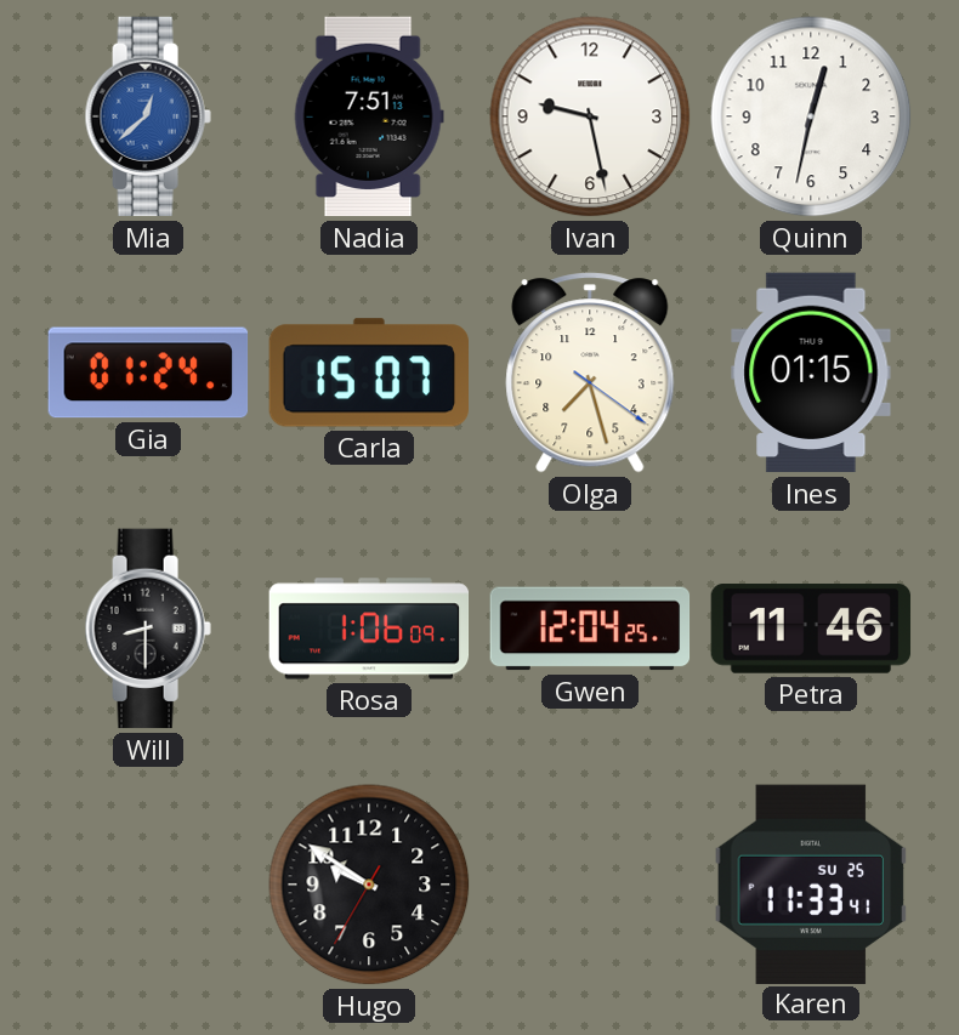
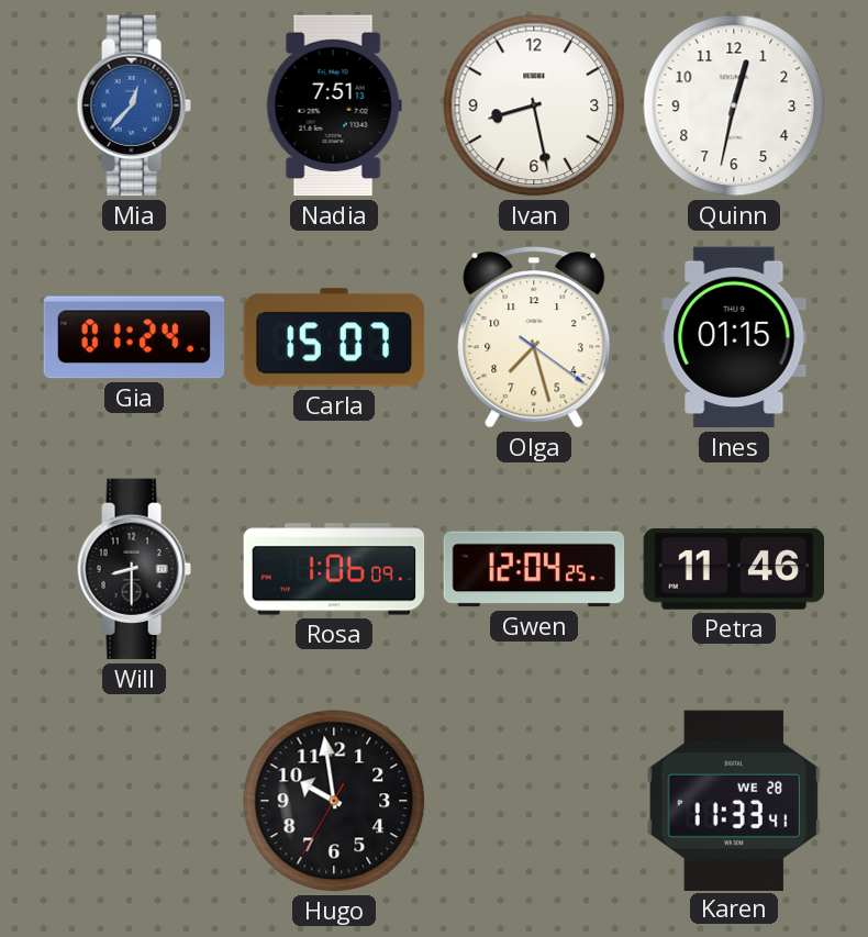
Mia: 12:38 -> 12:37 (134, 105)
Ivan: 9:28 -> 8:28 (534, 105)
Hugo: 9:50 -> 9:58 (334, 801)
Karen date: SU 25 -> WE 28 (734, 800)
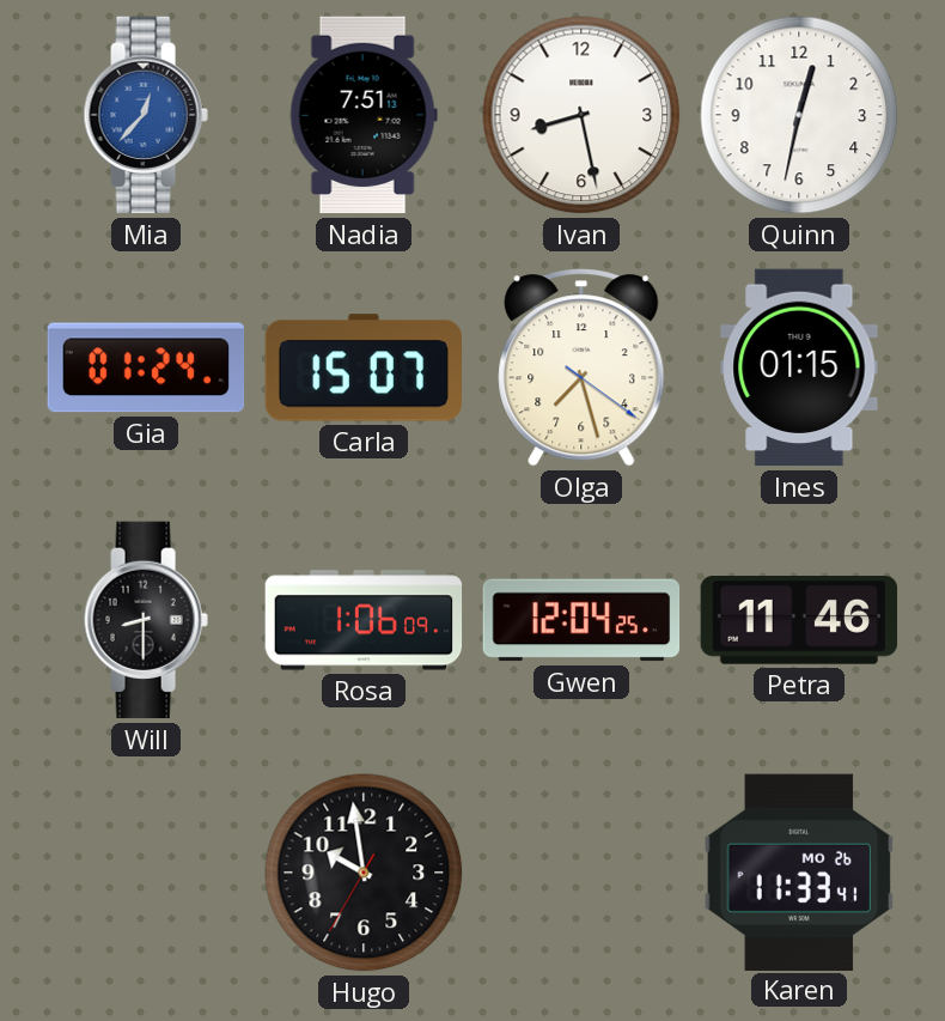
Karen date: WE 28 -> MO 26 (799, 871)
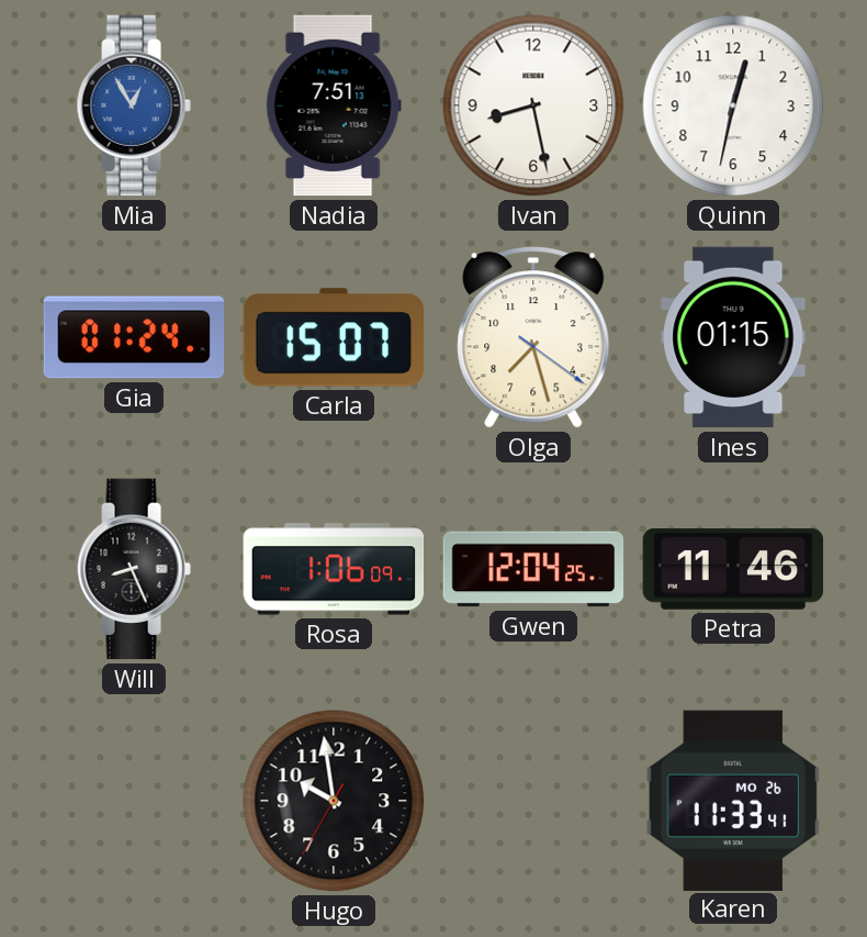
Mia: 12:37 -> 12:55 (134, 105)
Will: 8:30 -> 8:26 (134, 569)
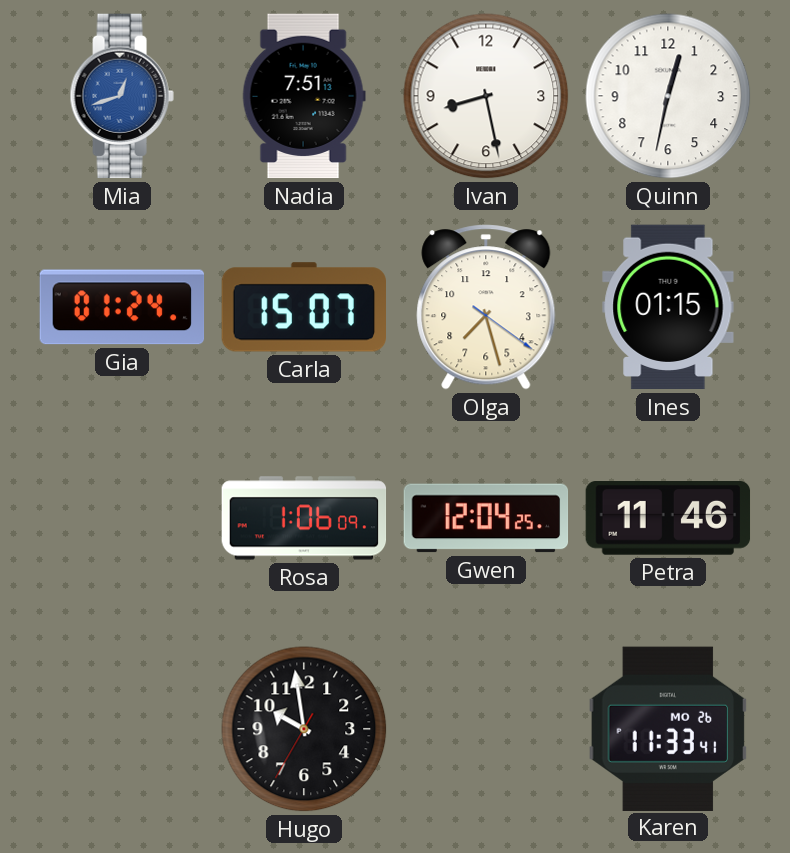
Mia: 12:55 -> 12:42 (122, 96)
Will: 8:26 -> none (134, 569)
